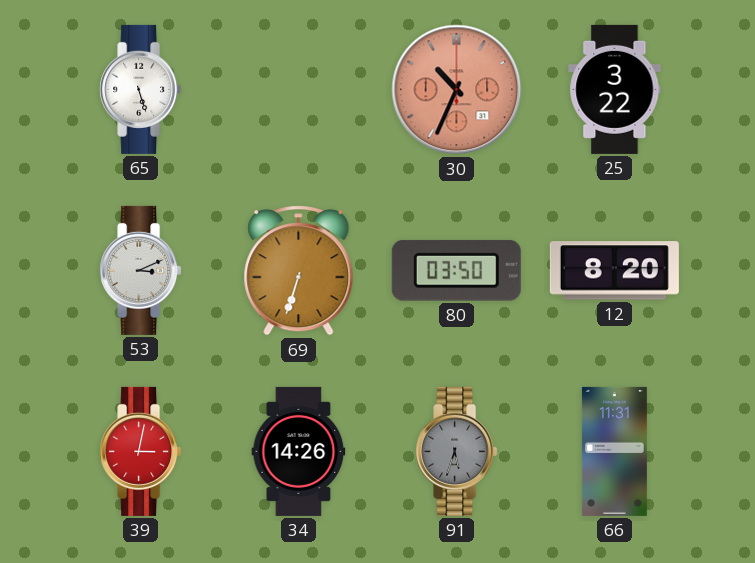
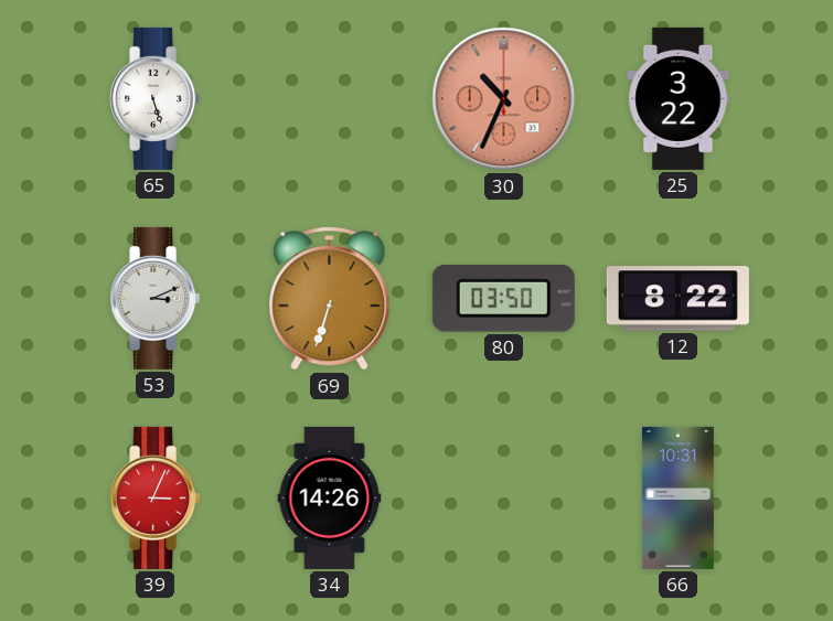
12: 8:20 -> 8:22 (677, 299)
39: 3:02 -> 3:04 (156, 497)
91: 5:33 -> none (457, 451)
66: 11:31 -> 10:31 (677, 497)
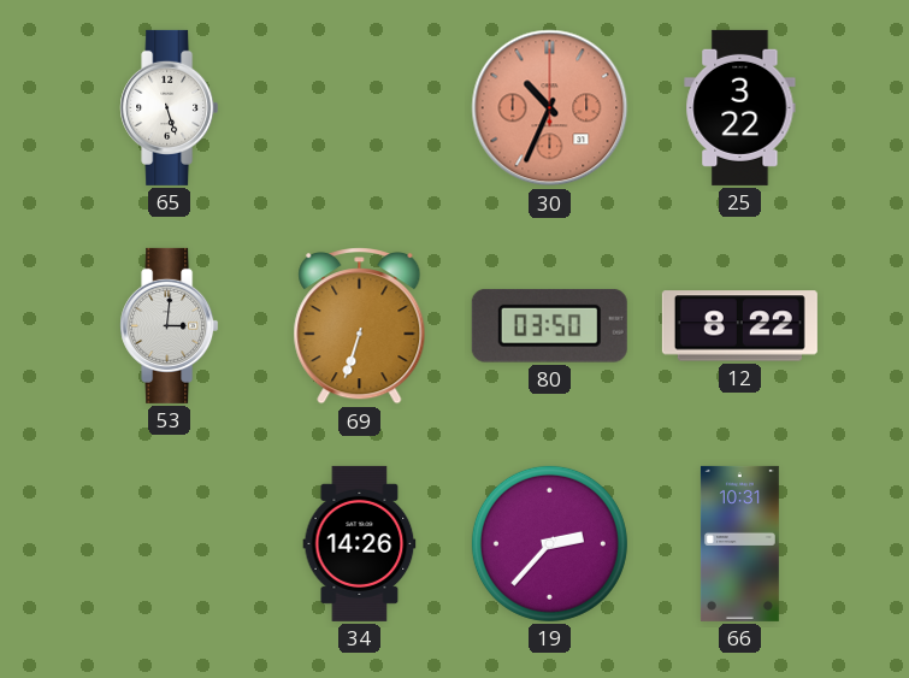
53: 3:11 -> 3:01 (170, 325)
39: 3:04 -> none (156, 497)
19: none -> 2:37 (549, 543)
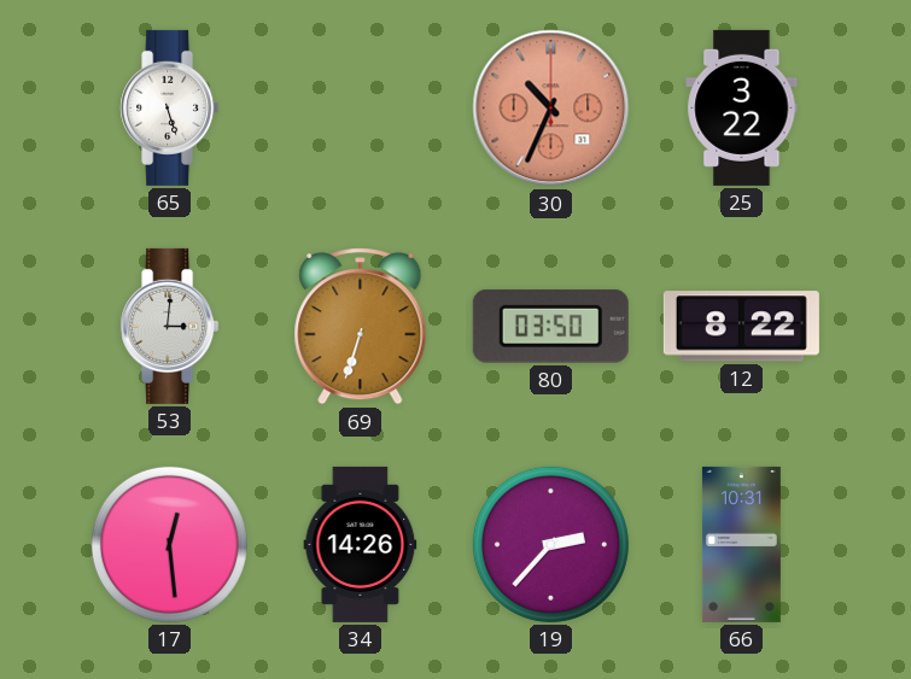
17: none -> 12:29 (169, 544)
